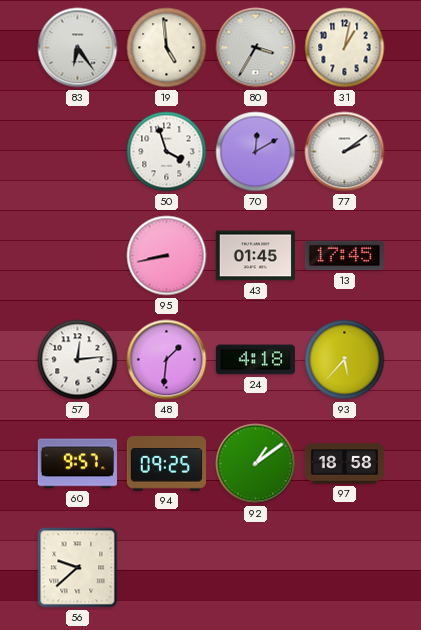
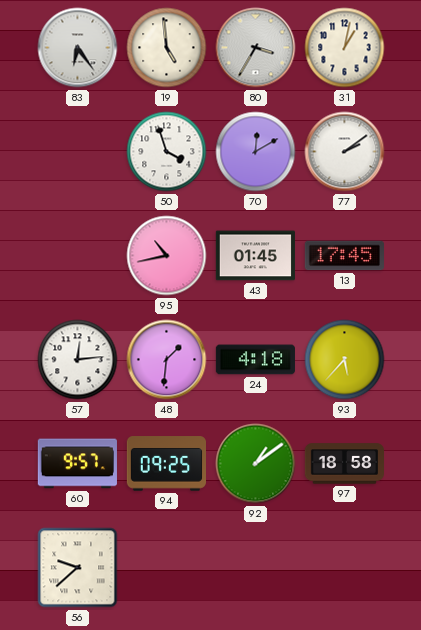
95: 8:43 -> 10:43 (167, 256)
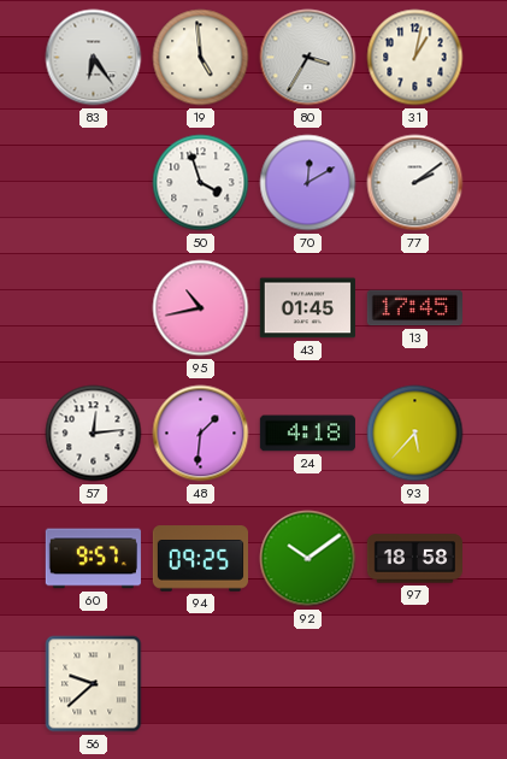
92: 1:09 -> 10:09 (308, 559)
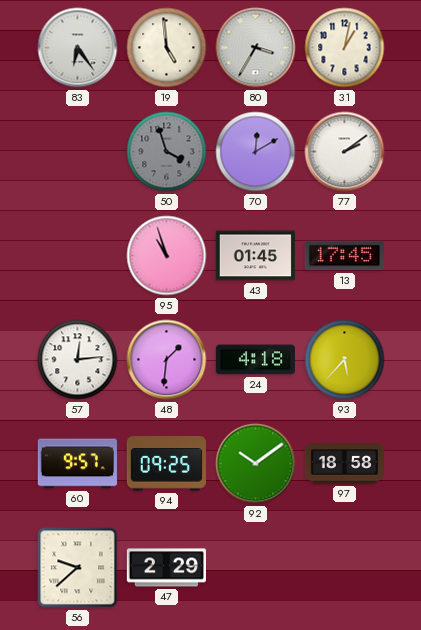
50 dial: white -> grey (167, 152)
95: 10:43 -> 10:57 (167, 256)
47: none -> 2:29 (166, 568)
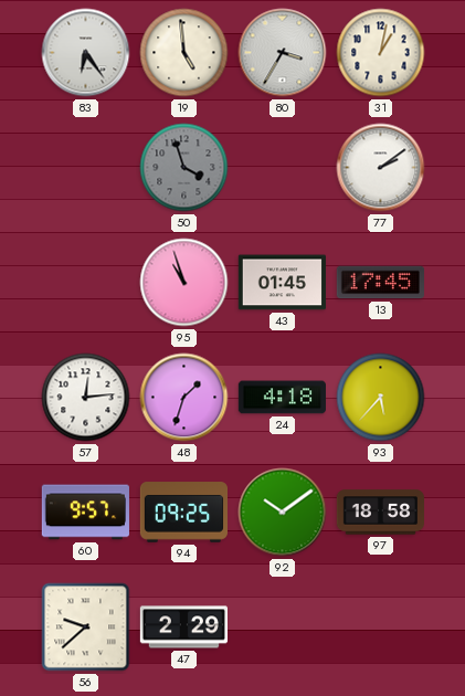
70: 12:10 -> none (256, 152)
48: 1:31 -> 1:33 (184, 398)
